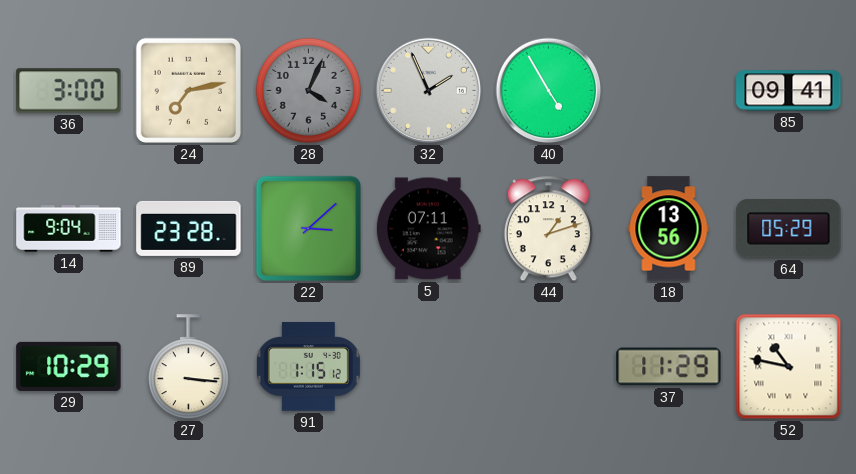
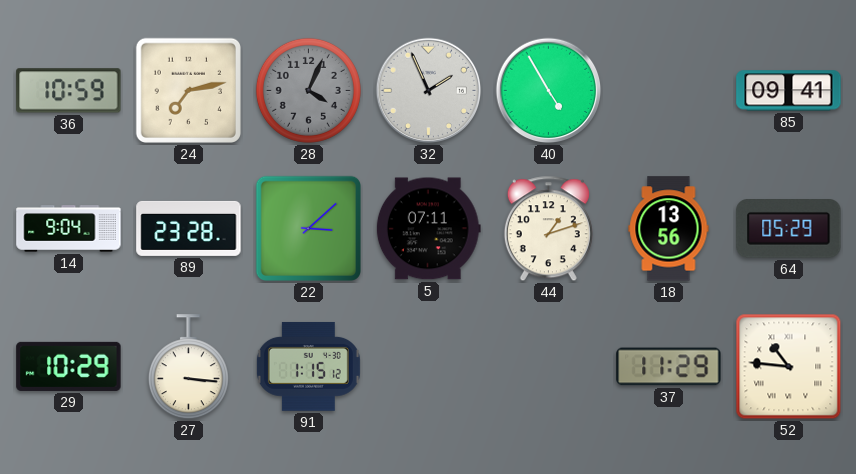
36: 3:00 -> 10:59 (69, 91)
52: 10:47 -> 10:46 (789, 367)
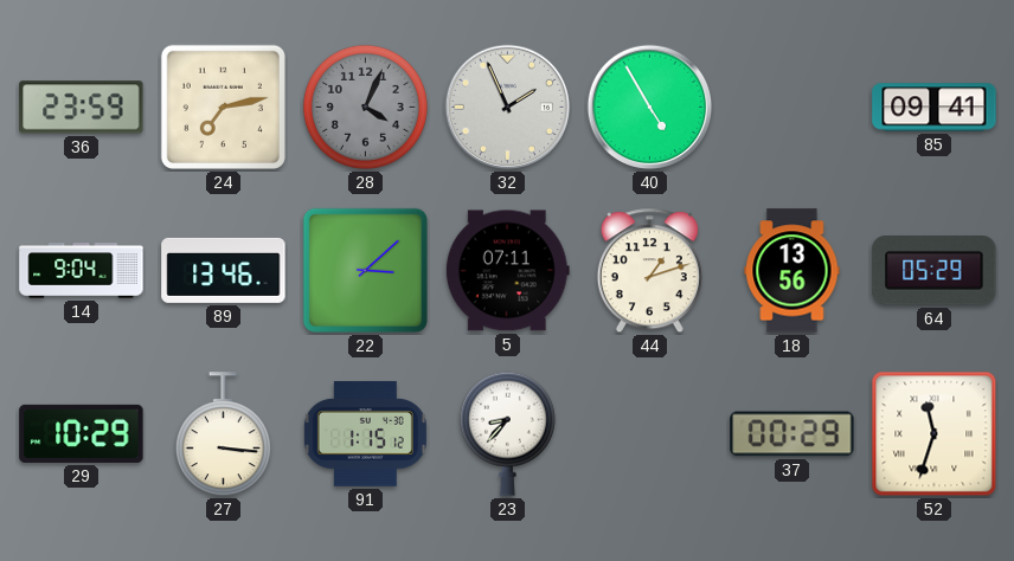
36: 10:59 -> 23:59 (82, 108)
89: 23:28 -> 13:46 (224, 270)
23: none -> 8:37 (507, 433)
37: 11:29 -> 00:29 (792, 434)
52: 10:46 -> 11:33 (935, 434)
